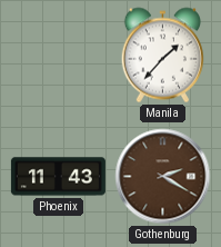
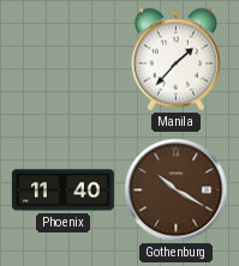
Phoenix: 11:43 -> 11:40 (62, 191)
Gothenburg: 2:20 -> 10:20 (177, 191)
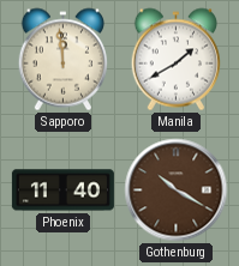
Sapporo: none -> 11:59 (62, 60)
Manila: 1:37 -> 1:40 (175, 60)
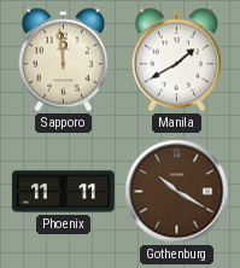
Phoenix: 11:40 -> 11:11 (63, 192)
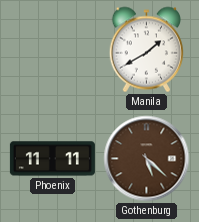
Sapporo: 11:59 -> none (63, 60)
Gothenburg: 10:20 -> 5:22 (147, 159)
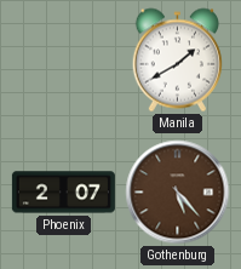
Phoenix: 11:11 -> 2:07 (63, 193)
Gothenburg: 5:22 -> 5:23 (178, 193)
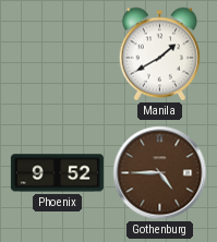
Phoenix: 2:07 -> 9:52 (57, 173)
Gothenburg: 5:23 -> 4:45 (160, 173)
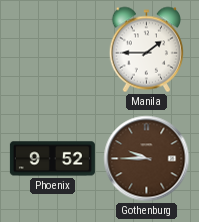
Manila: 1:40 -> 1:45 (146, 50)
Gothenburg: 4:45 -> 9:45 (147, 159)
